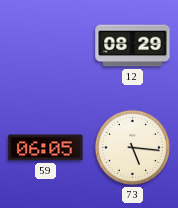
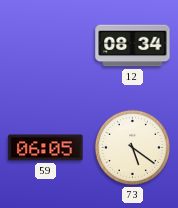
12: 08:29 -> 08:34 (133, 46)
73: 5:16 -> 5:21 (132, 147)
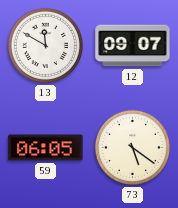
13: none -> 11:50 (45, 45)
12: 08:34 -> 09:07 (133, 46)
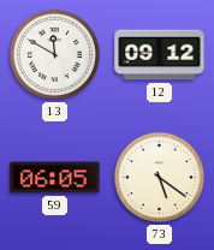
12: 09:07 -> 09:12 (160, 55)
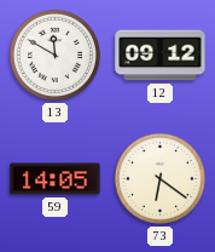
59: 06:05 -> 14:05 (56, 179)
73: 5:21 -> 6:21 (159, 178)
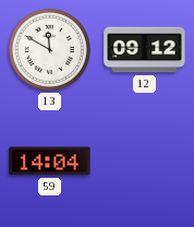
59: 14:05 -> 14:04 (50, 162)
73: 6:21 -> none (159, 178)
